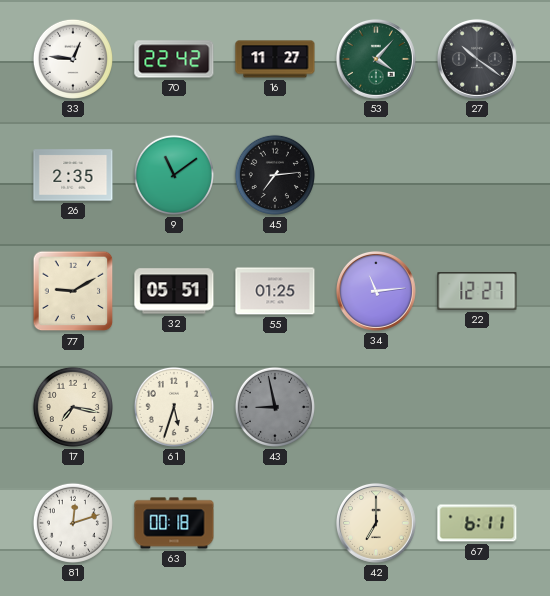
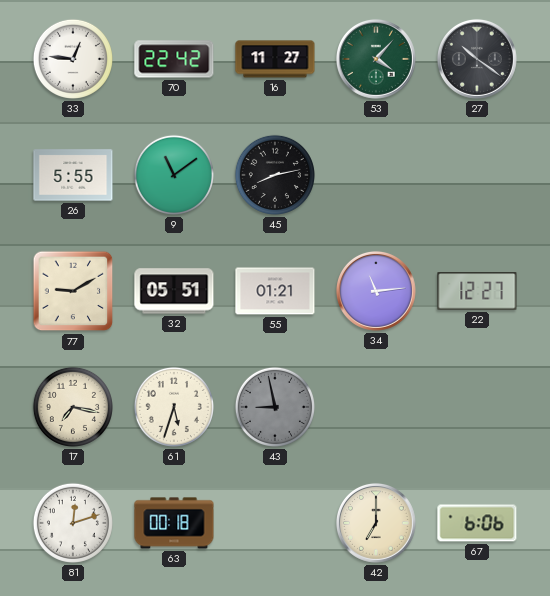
26: 2:35 -> 5:55 (73, 175)
45: 7:14 -> 8:13 (275, 175)
55: 01:25 -> 01:21 (275, 291)
67: 6:11 -> 6:06 (477, 523)
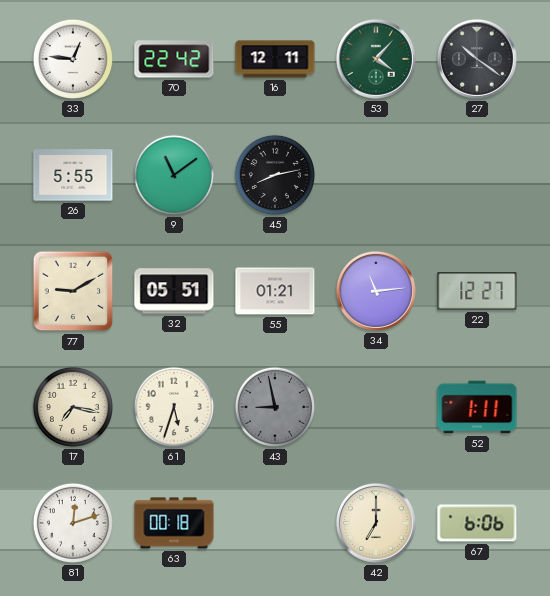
16: 11:27 -> 12:11 (275, 59)
52: none -> 1:11 (477, 407)
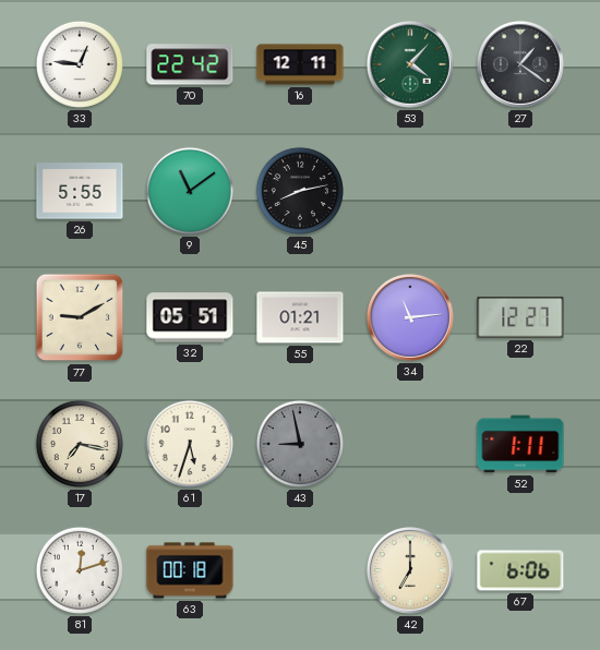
27: 10:21 -> 1:21 (520, 64)
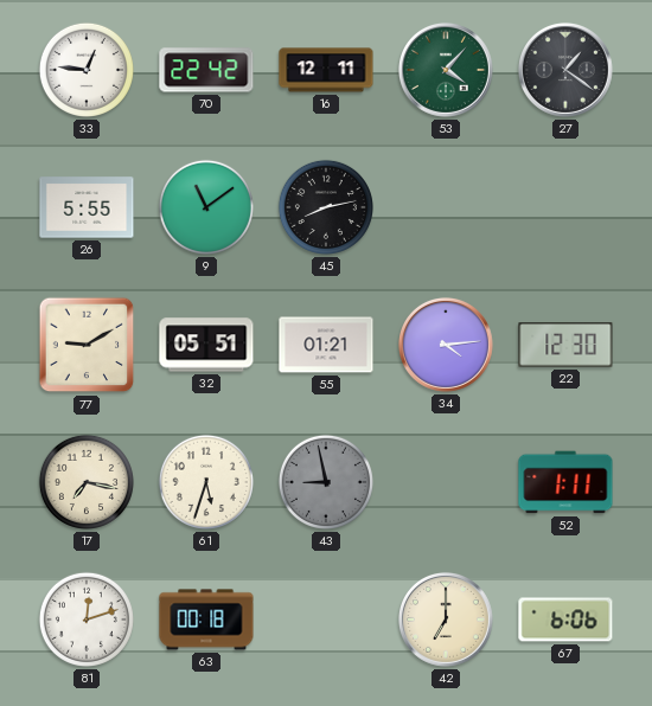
34: 11:14 -> 4:14 (446, 345)
22: 12:27 -> 12:30 (565, 345)
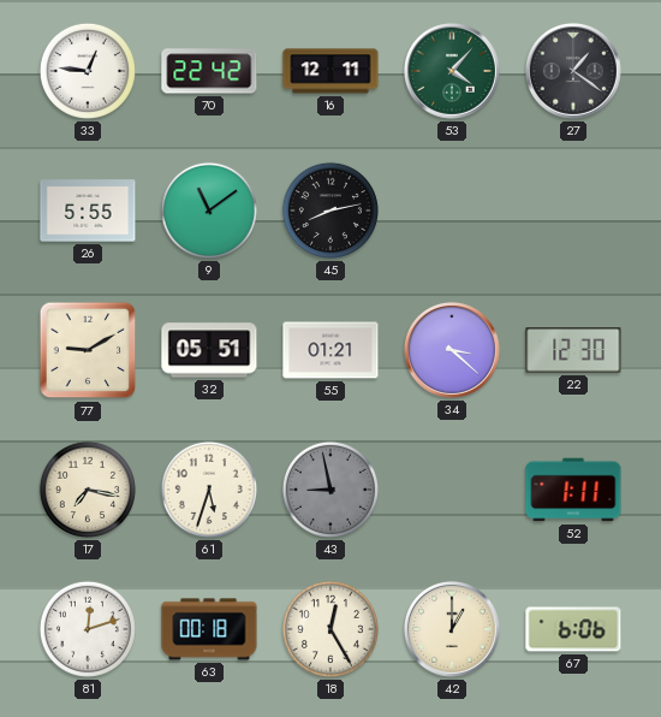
34: 4:14 -> 3:22 (452, 350)
18: none -> 12:25 (330, 629)
42: 7:00 -> 1:00 (452, 629)
